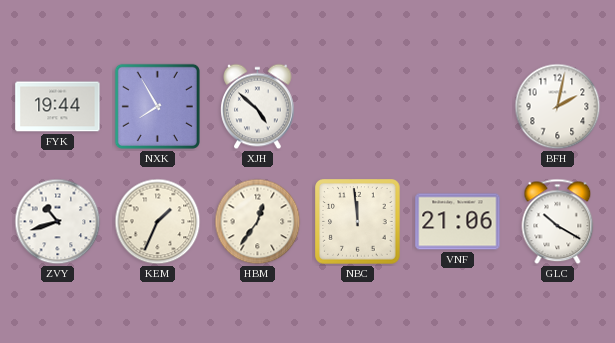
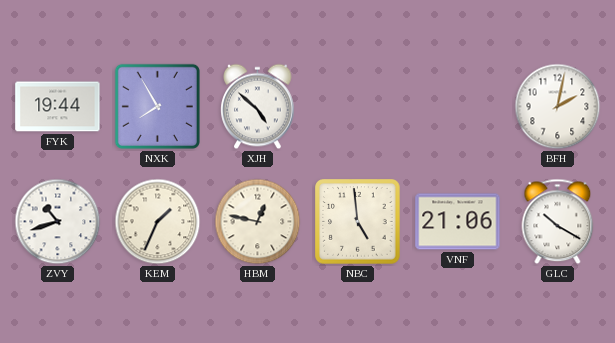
HBM: 12:36 -> 12:47 (258, 222)
NBC: 11:59 -> 4:59 (358, 222)
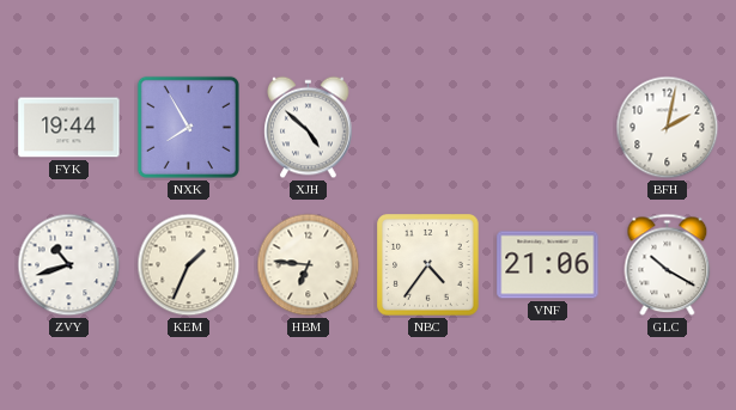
HBM: 12:47 -> 6:46 (309, 265)
NBC: 4:59 -> 4:36 (428, 265)
